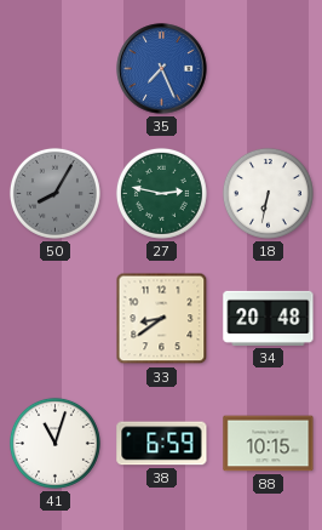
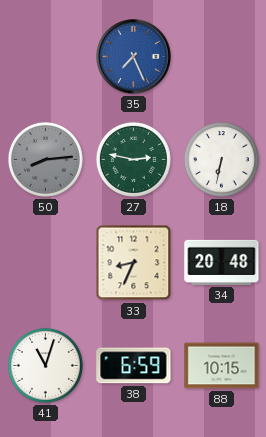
50: 8:05 -> 8:14 (45, 159)
33: 8:39 -> 8:34 (134, 263)
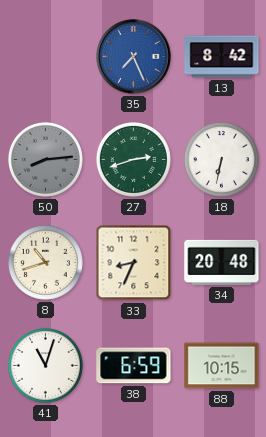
13: none -> 8:42 (222, 57)
27: 2:47 -> 2:42 (133, 159)
8: none -> 10:42 (45, 262)
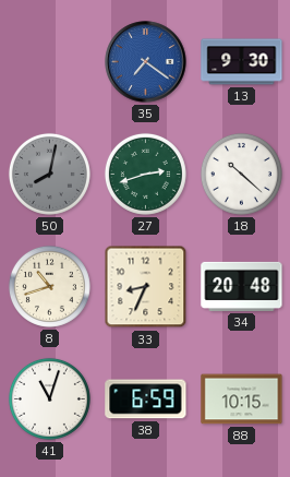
35: 7:26 -> 7:21 (146, 62)
13: 8:42 -> 9:30 (242, 62)
50: 8:14 -> 8:02 (49, 174)
18: 6:32 -> 10:22 (241, 174)
